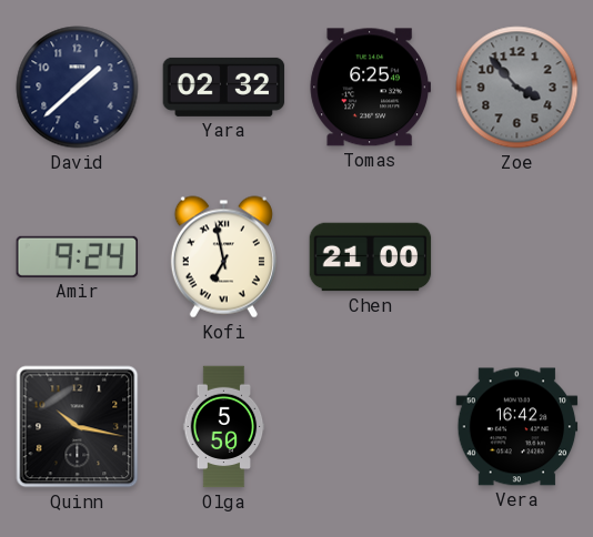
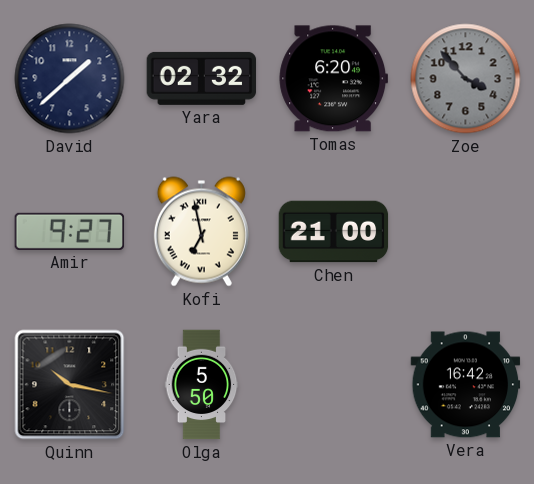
Tomas: 6:25 -> 6:20 (333, 79)
Amir: 9:24 -> 9:27 (70, 231)
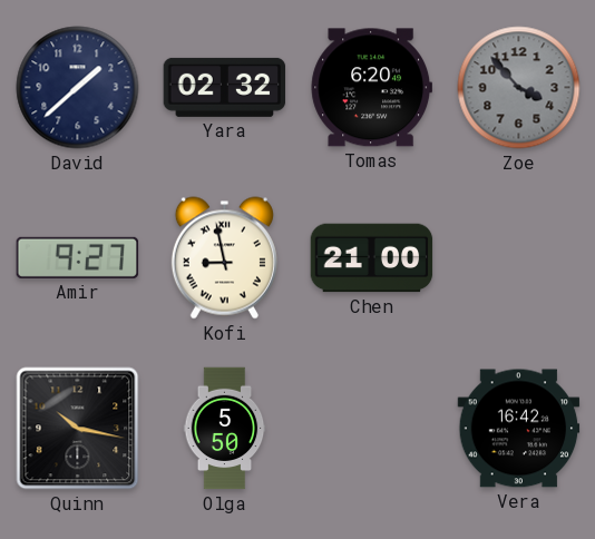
Kofi: 6:58 -> 8:58 (224, 258)
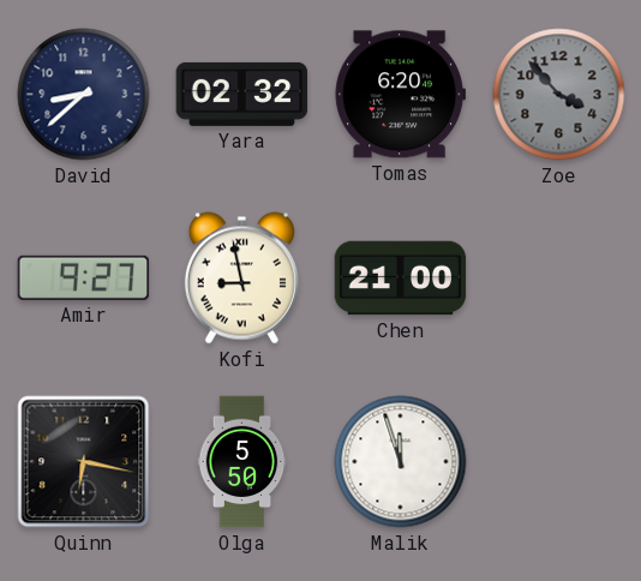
David: 1:38 -> 8:38 (84, 95)
Quinn: 10:17 -> 6:17 (84, 462)
Malik: none -> 11:57 (401, 462)
Vera: 16:42 -> none (519, 429)
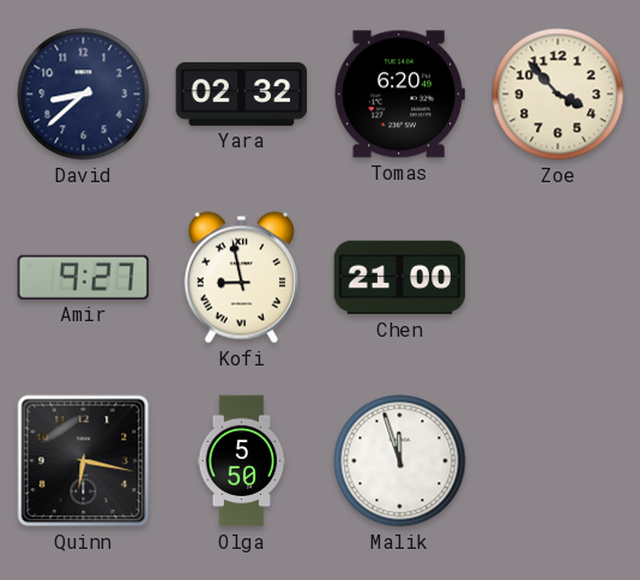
Zoe dial: grey -> cream (559, 95)
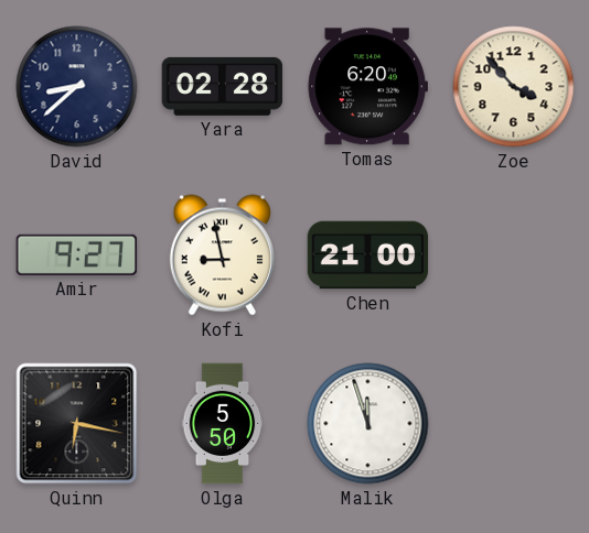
Yara: 02:32 -> 02:28 (223, 86)
